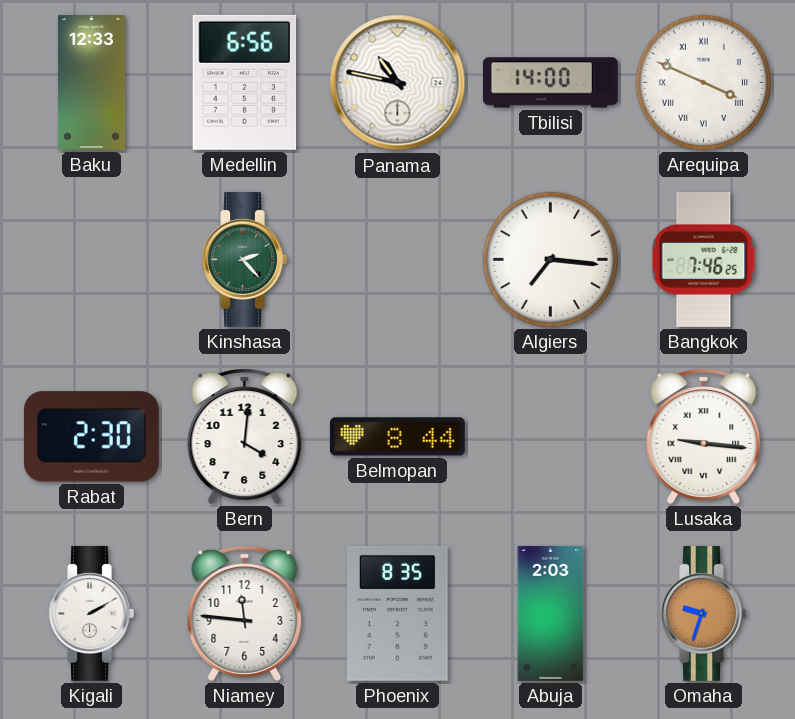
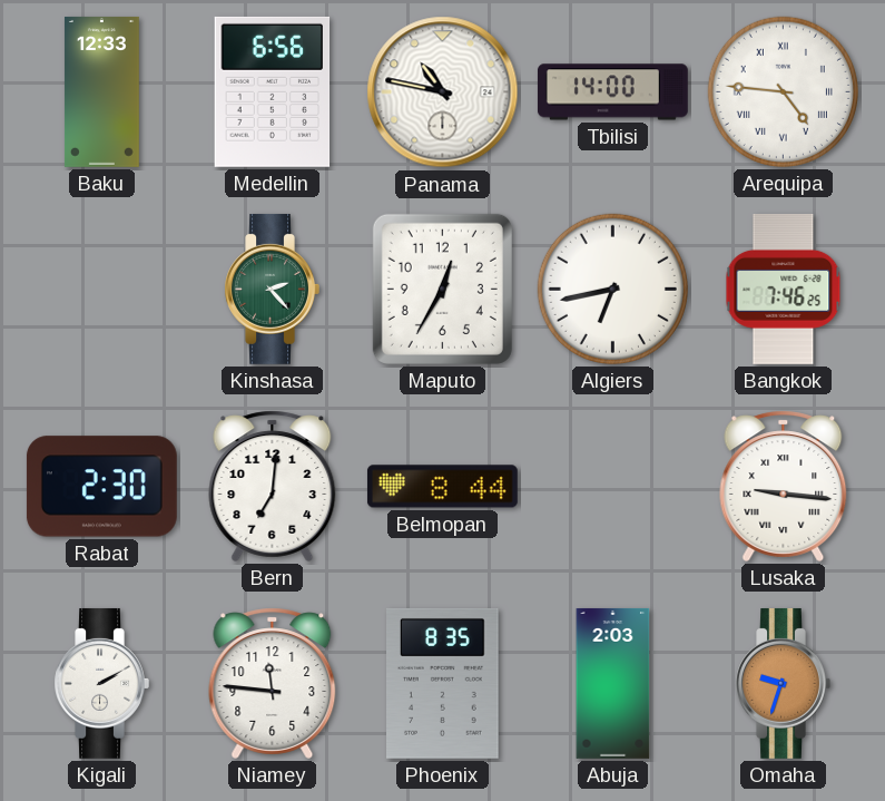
Arequipa: 3:49 -> 4:46 (783, 91)
Maputo: none -> 12:35 (442, 289)
Algiers: 7:16 -> 6:43 (612, 289)
Bern: 4:01 -> 7:01 (273, 486)
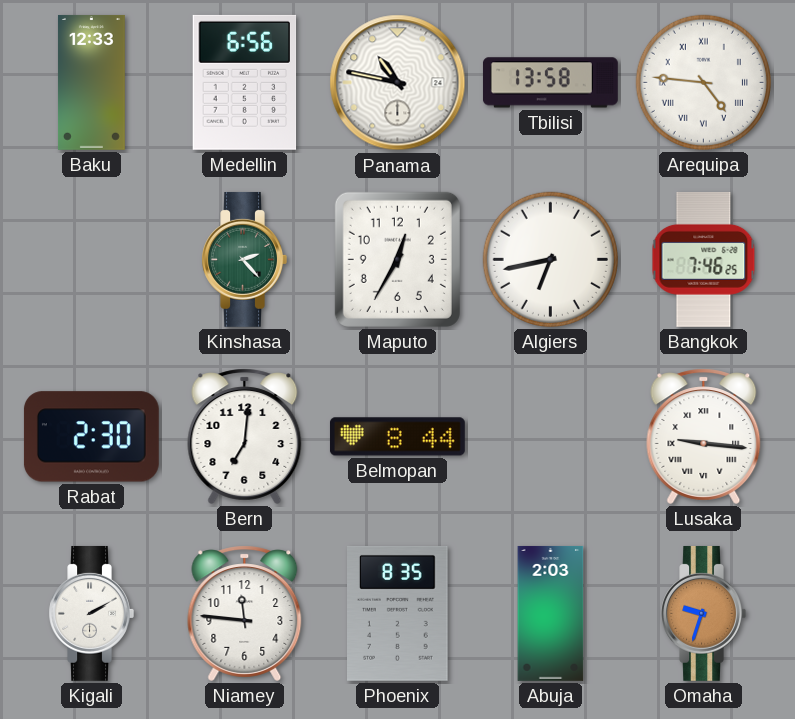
Tbilisi: 14:00 -> 13:58 (550, 83)
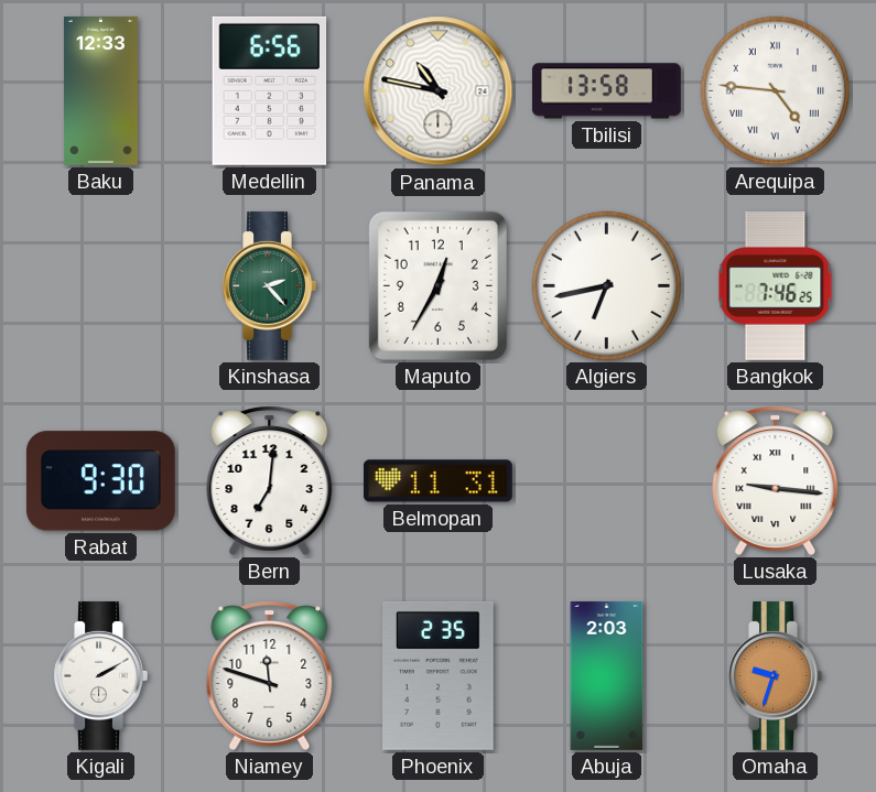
Rabat: 2:30 -> 9:30 (100, 481)
Belmopan: 8:44 -> 11:31 (437, 481)
Niamey: 11:46 -> 11:48 (270, 675)
Phoenix: 8:35 -> 2:35 (439, 675)
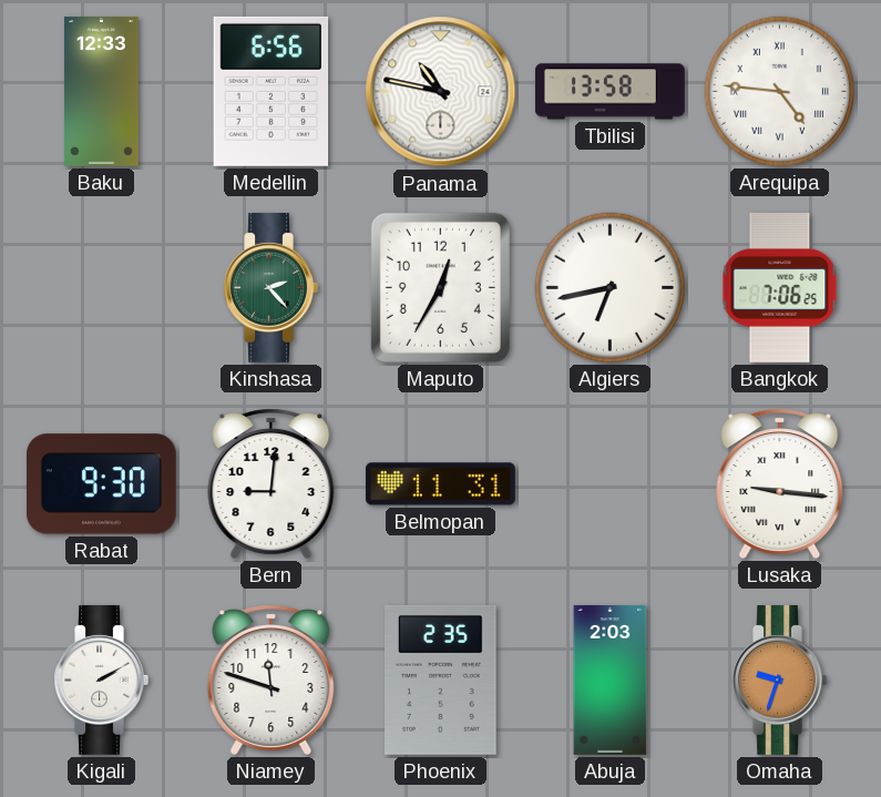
Bangkok: 7:46 -> 7:06 (780, 287)
Bern: 7:01 -> 9:01 (272, 483)
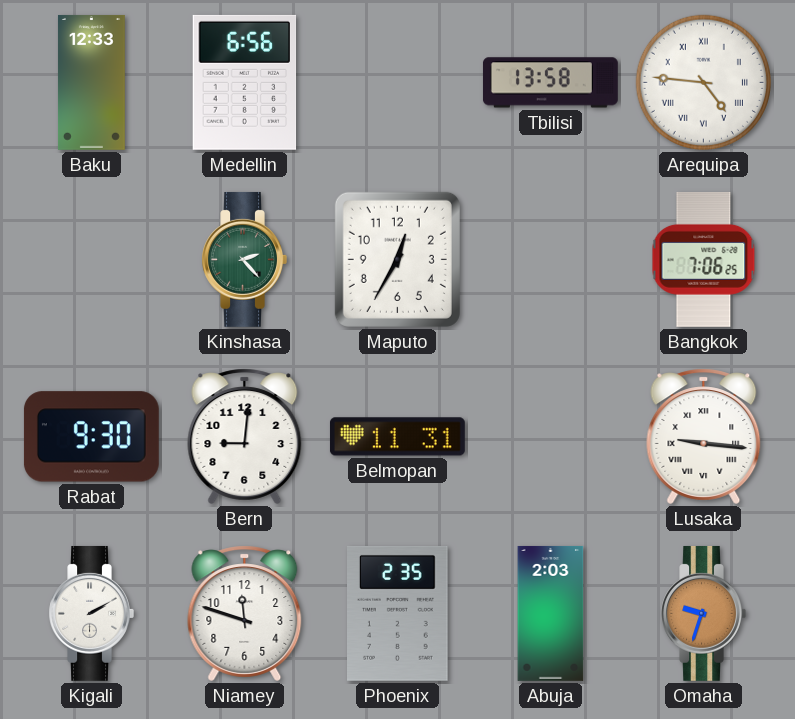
Panama: 10:47 -> none (441, 92)
Algiers: 6:43 -> none (609, 287)
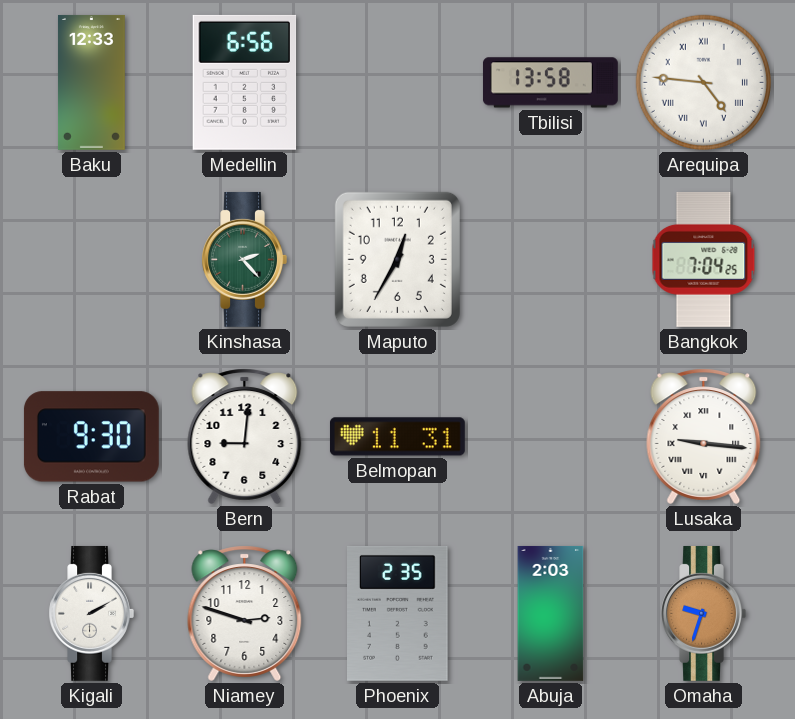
Bangkok: 7:06 -> 7:04 (704, 259)
Niamey: 11:48 -> 2:48 (245, 613)
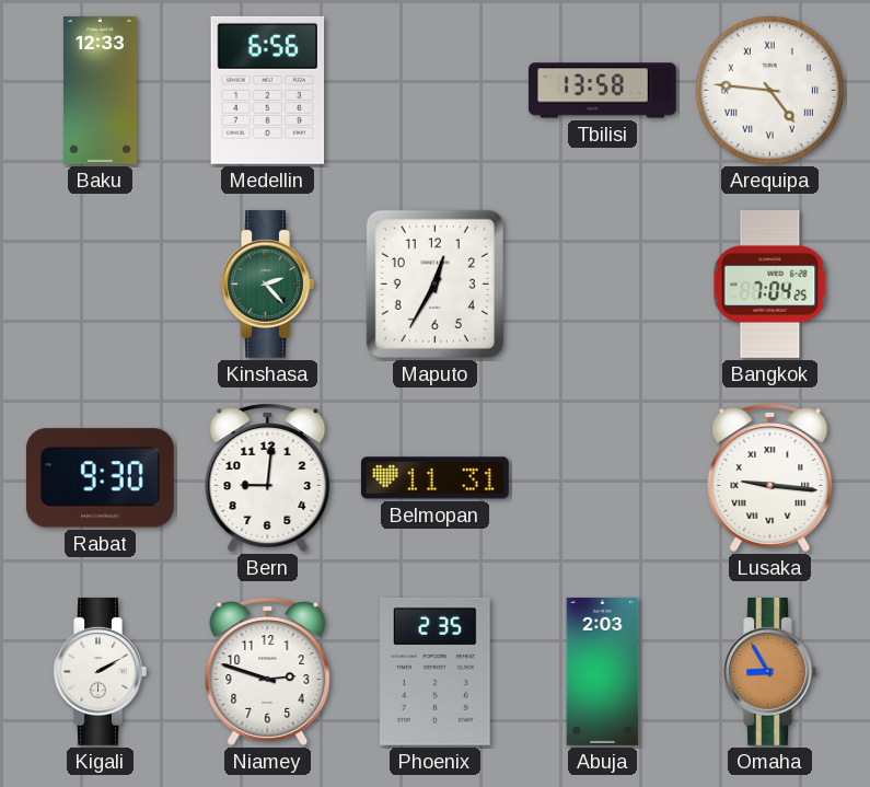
Omaha: 9:33 -> 8:55 (769, 671)
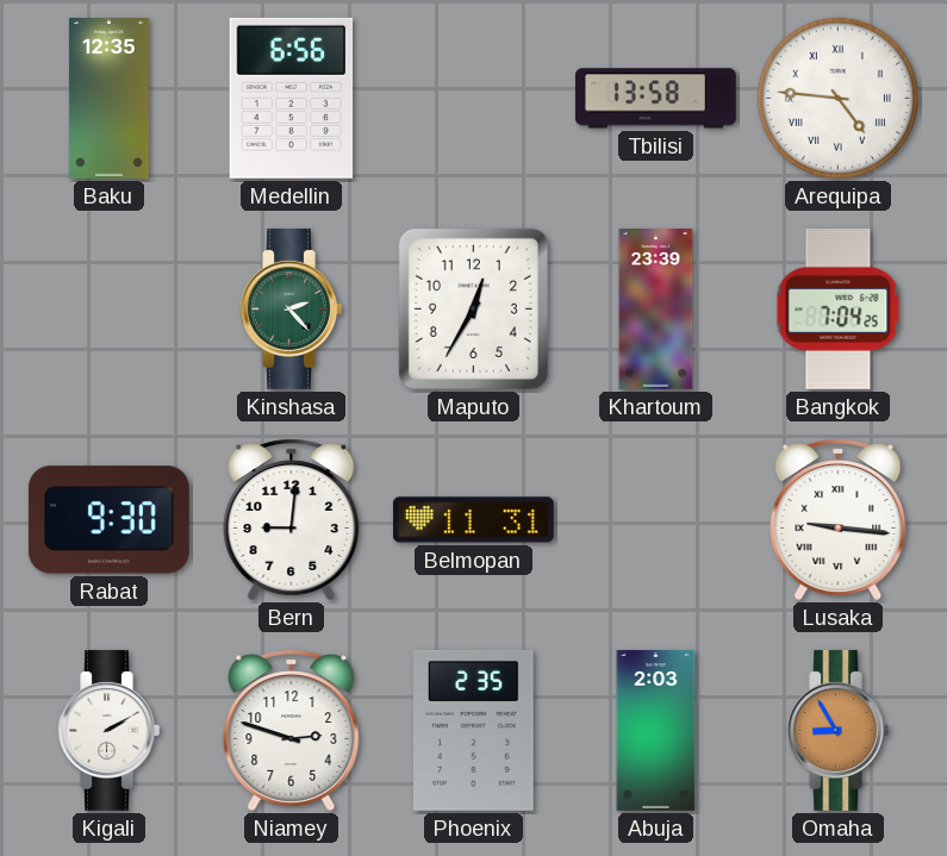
Baku: 12:33 -> 12:35 (108, 98)
Khartoum: none -> 23:39 (656, 310)
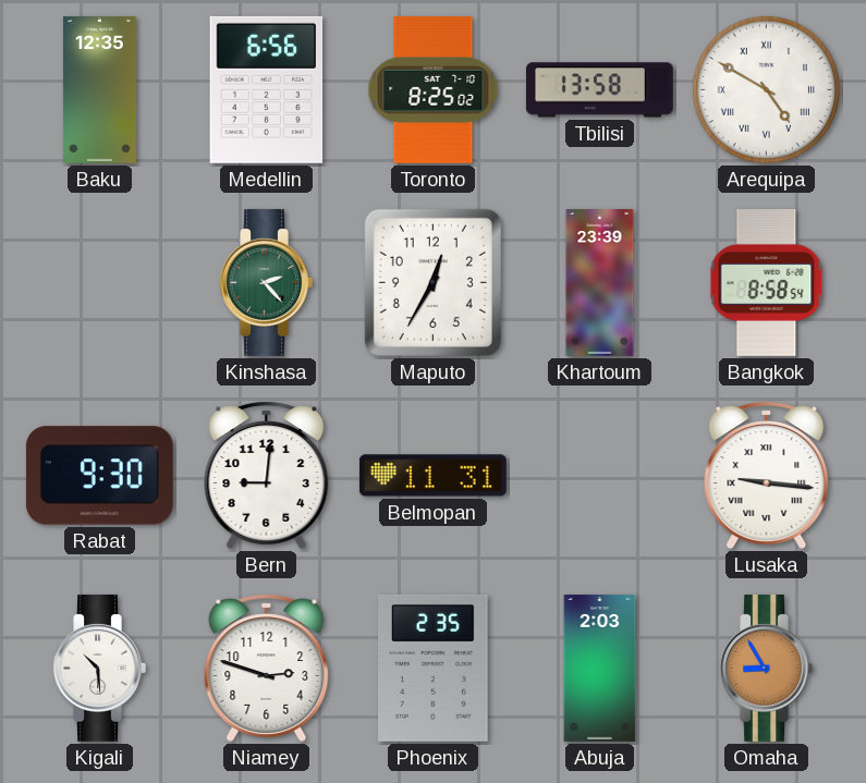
Toronto: none -> 8:25 (434, 89)
Arequipa: 4:46 -> 4:50 (766, 89)
Bangkok: 7:04 -> 8:58 (767, 282)
Kigali: 2:10 -> 10:29 (99, 668)
